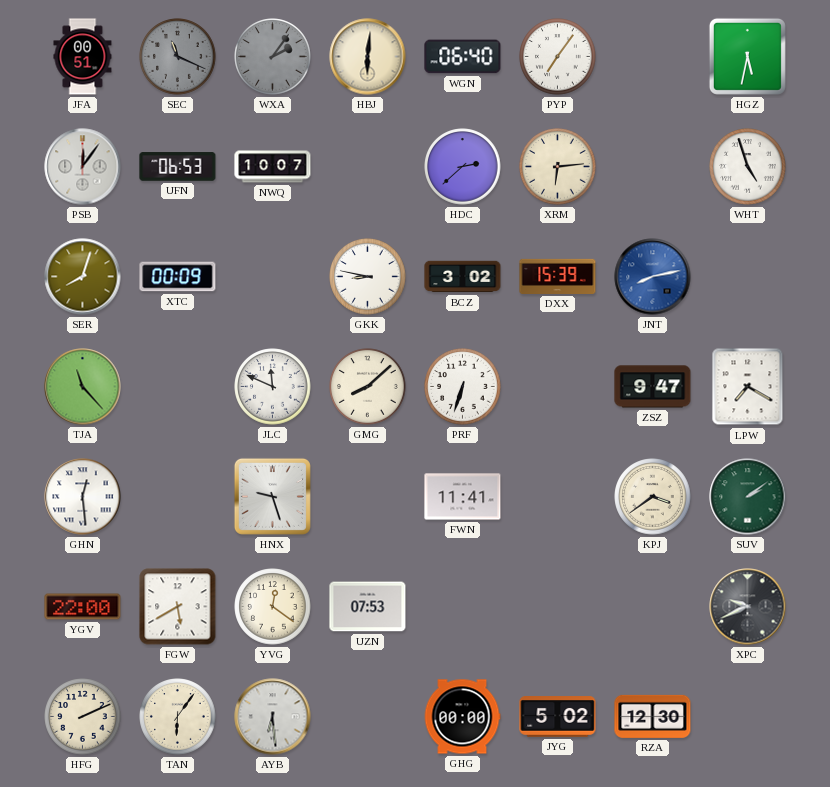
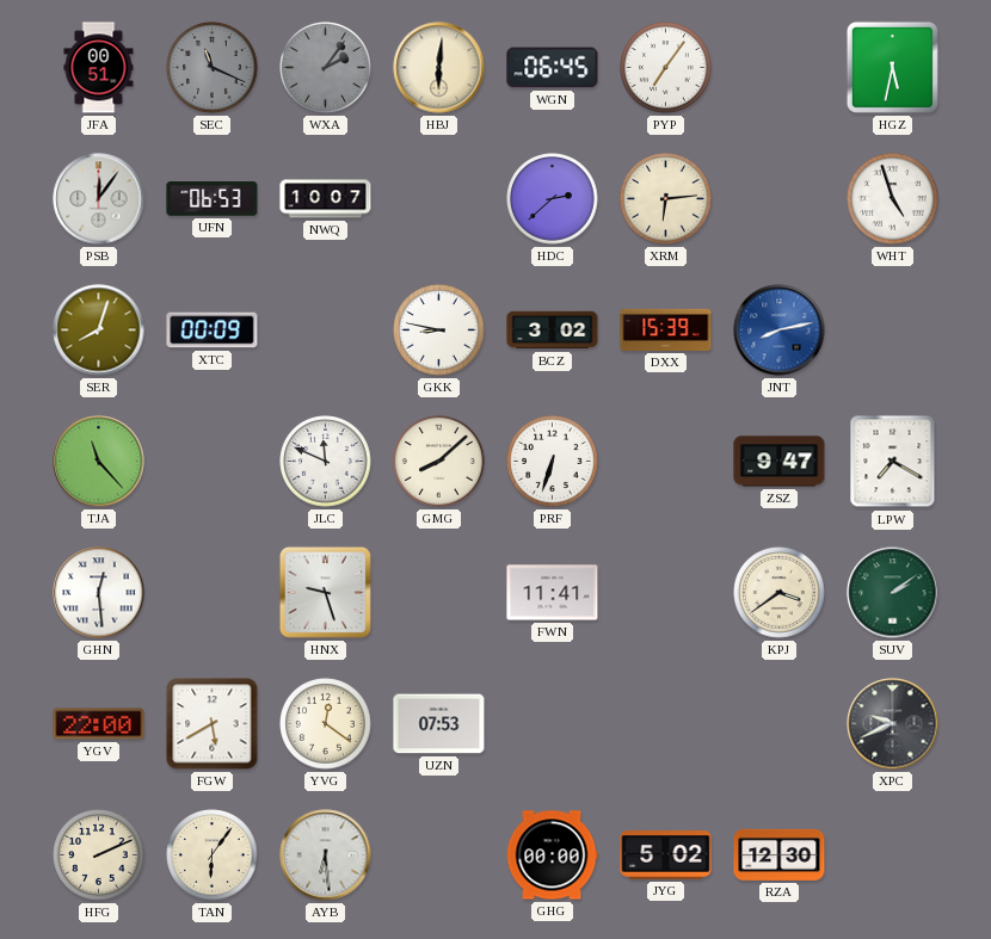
WGN: 06:40 -> 06:45 (553, 68)
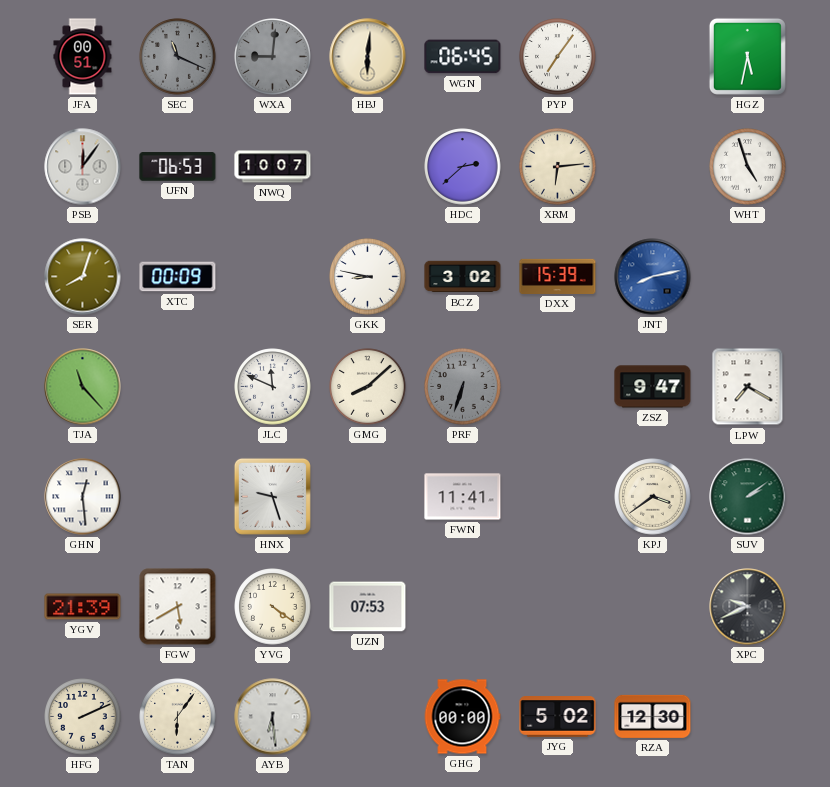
WXA: 2:06 -> 9:01 (273, 57)
PRF dial: white -> grey (463, 387)
YGV: 22:00 -> 21:39 (83, 607)
YVG: 12:21 -> 4:21 (273, 607)
